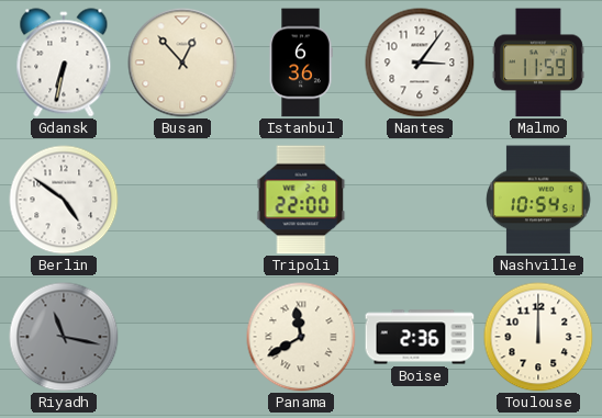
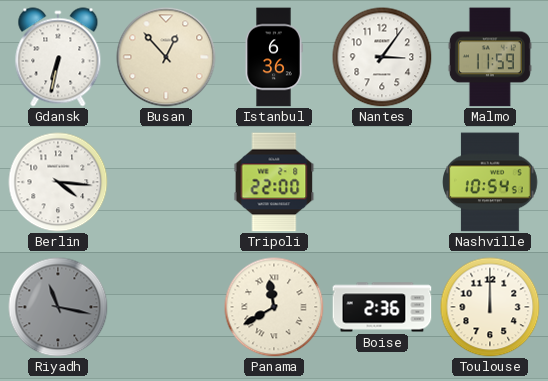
Berlin: 4:51 -> 4:16 (58, 182)
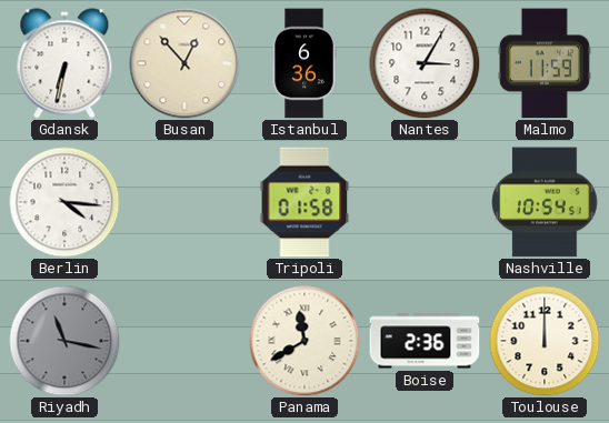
Nantes: 3:06 -> 3:05 (425, 63)
Tripoli: 22:00 -> 01:58 (304, 202)
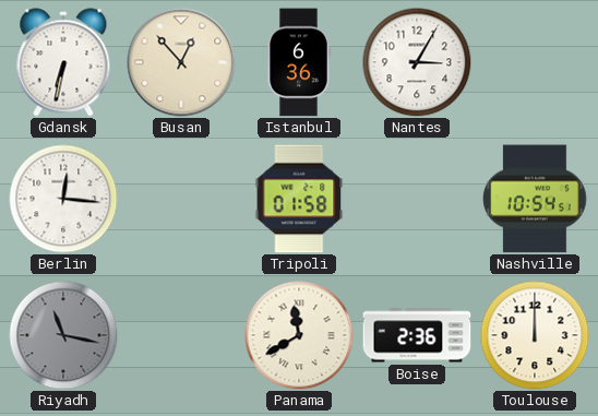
Malmo: 11:59 -> none (545, 63)
Berlin: 4:16 -> 12:16 (63, 199)
